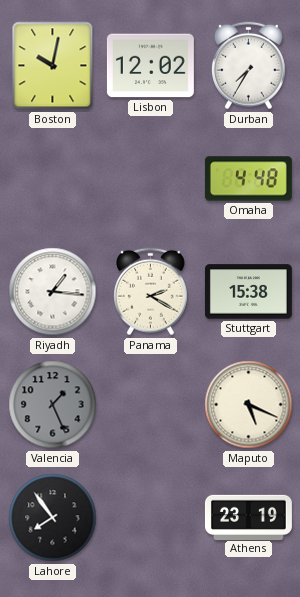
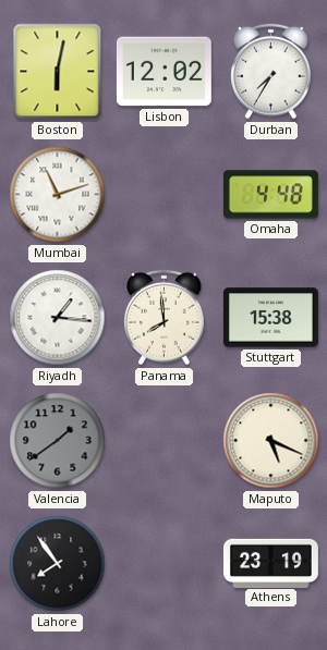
Boston: 10:02 -> 6:02 (58, 72)
Mumbai: none -> 11:12 (58, 195)
Panama: 2:20 -> 7:59 (165, 318)
Valencia: 1:26 -> 1:39 (58, 441)
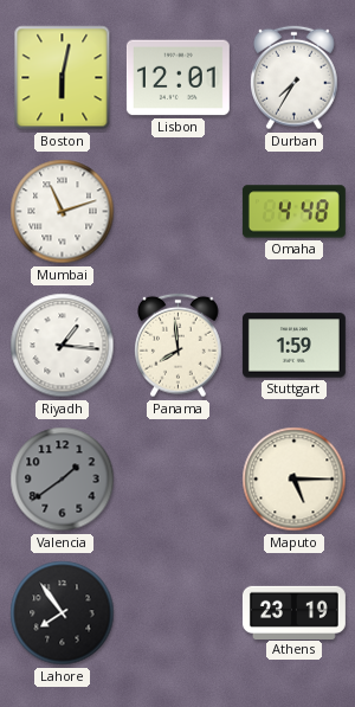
Lisbon: 12:02 -> 12:01 (177, 78)
Stuttgart: 15:38 -> 1:59 (293, 346)
Maputo: 5:19 -> 5:15 (295, 480)
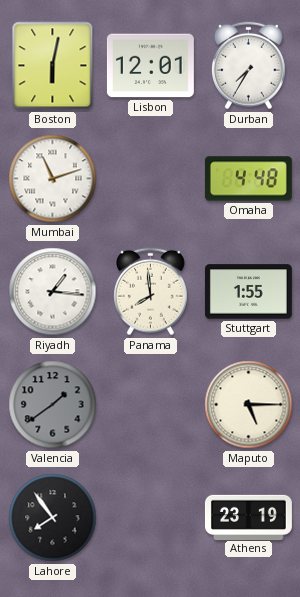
Stuttgart: 1:59 -> 1:55 (248, 292)
